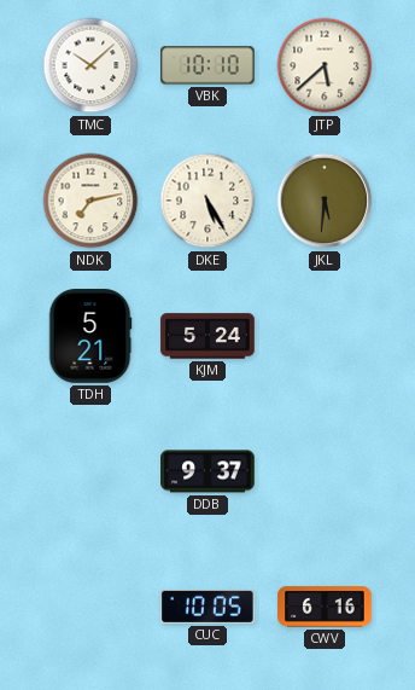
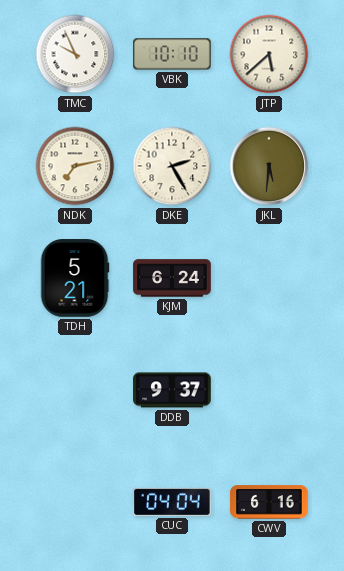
TMC: 10:08 -> 9:56 (75, 54)
DKE: 5:25 -> 2:25 (172, 166)
KJM: 5:24 -> 6:24 (172, 278)
CUC: 10:05 -> 04:04 (172, 502)
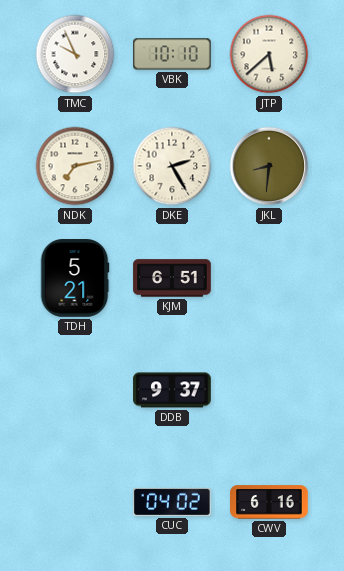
JKL: 5:31 -> 8:31 (269, 166)
KJM: 6:24 -> 6:51 (172, 278)
CUC: 04:04 -> 04:02 (172, 502)
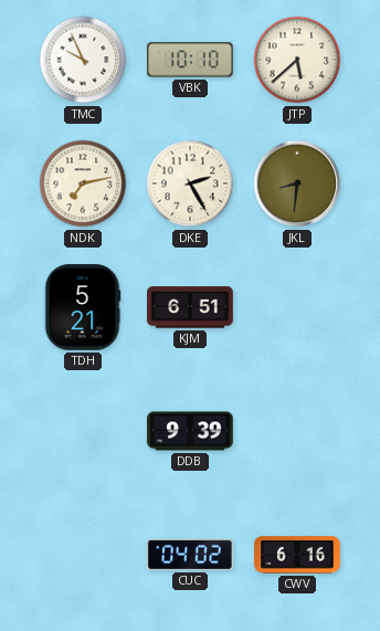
DDB: 9:37 -> 9:39 (190, 431)
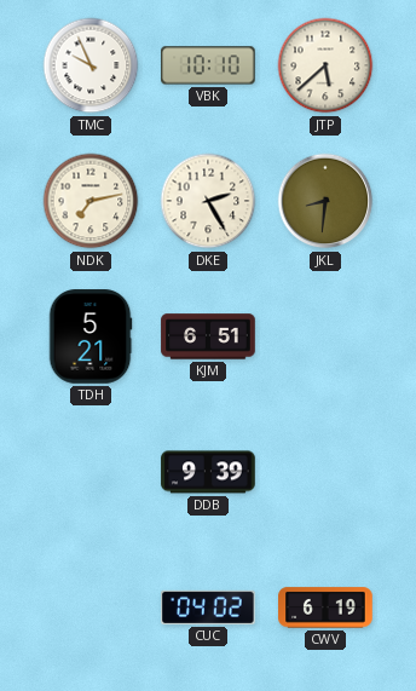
CWV: 6:16 -> 6:19 (325, 607)
